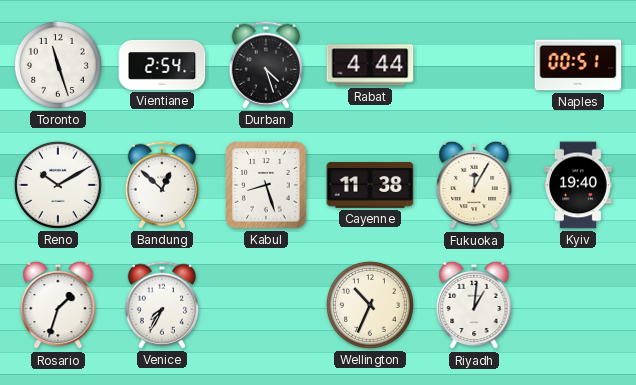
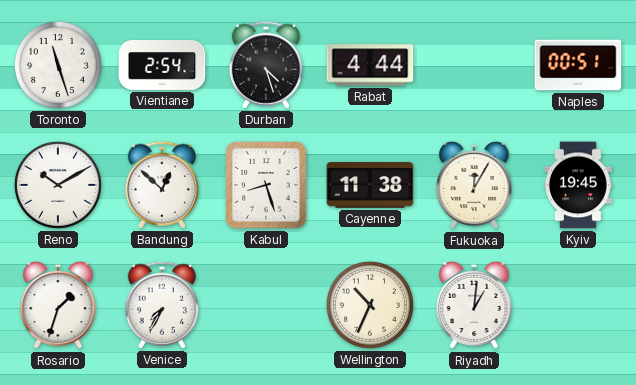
Kyiv: 19:40 -> 19:45 (579, 185)
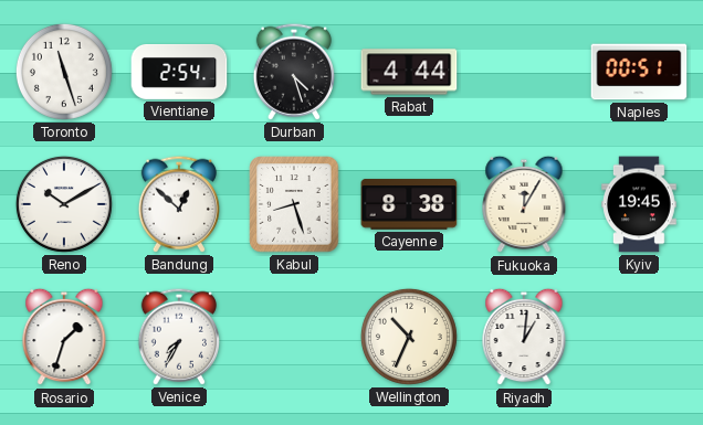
Cayenne: 11:38 -> 8:38 (409, 204)
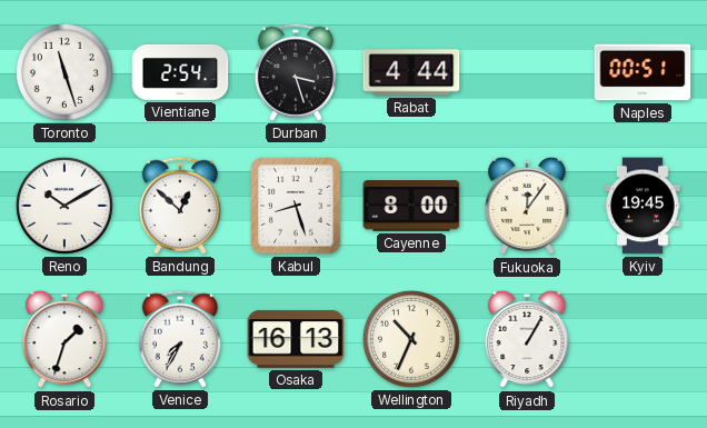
Durban: 4:27 -> 3:27 (296, 72)
Cayenne: 8:38 -> 8:00 (411, 206)
Fukuoka: 12:05 -> 12:06 (527, 206)
Osaka: none -> 16:13 (296, 339)
Riyadh: 1:01 -> 1:05 (527, 339)
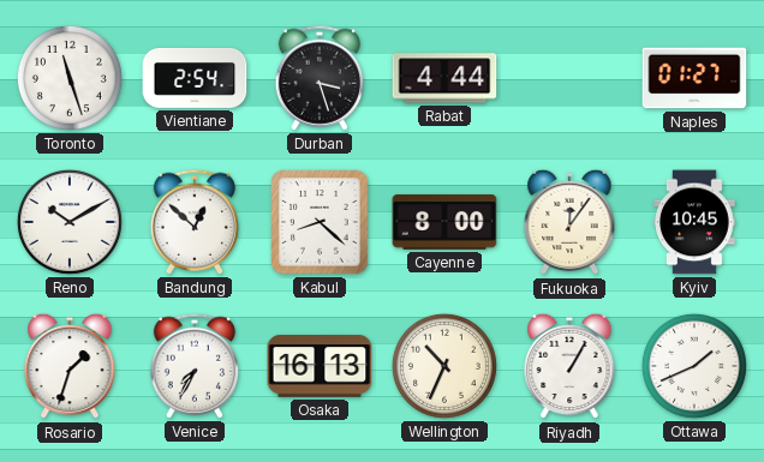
Naples: 00:51 -> 01:27 (694, 78)
Kabul: 8:27 -> 8:22 (320, 222)
Kyiv: 19:45 -> 10:45 (696, 222)
Ottawa: none -> 1:41 (694, 366)
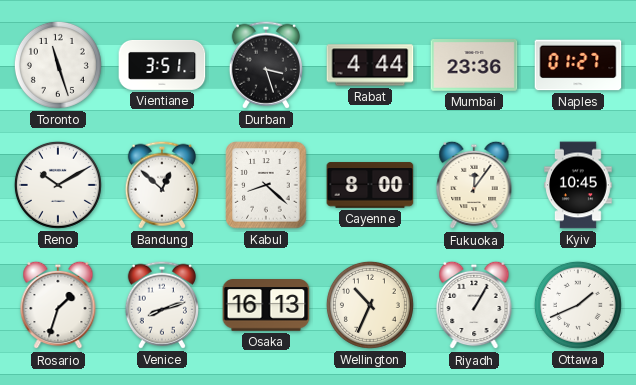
Vientiane: 2:54 -> 3:51 (162, 66)
Mumbai: none -> 23:36 (474, 66)
Venice: 7:35 -> 8:12 (162, 305)
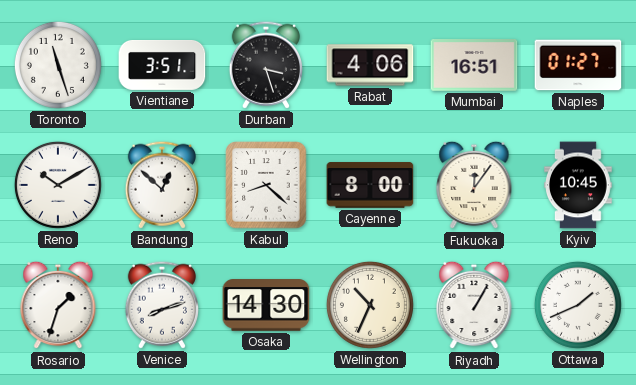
Rabat: 4:44 -> 4:06 (370, 65)
Mumbai: 23:36 -> 16:51 (474, 66)
Osaka: 16:13 -> 14:30 (266, 305)
